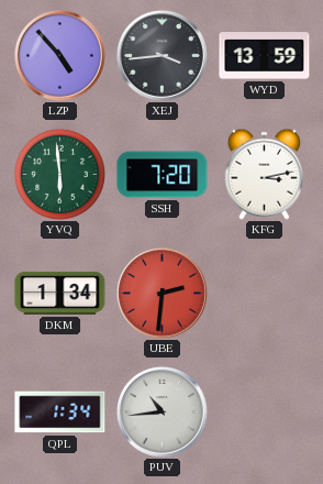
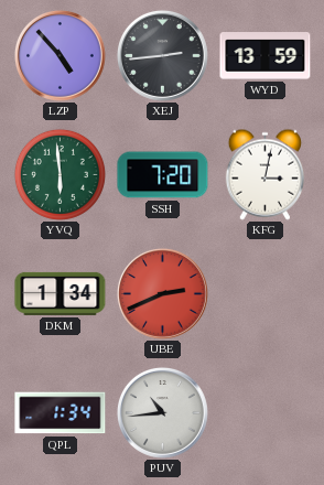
XEJ: 3:44 -> 2:44 (162, 55)
KFG: 3:13 -> 3:02 (264, 174)
UBE: 2:31 -> 2:41 (162, 293)
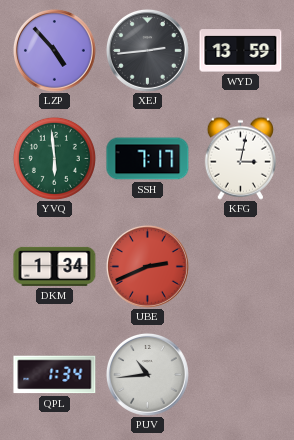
SSH: 7:20 -> 7:17 (148, 159)
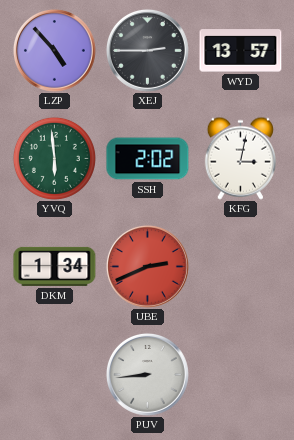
XEJ: 2:44 -> 2:45 (147, 50)
WYD: 13:59 -> 13:57 (241, 51)
SSH: 7:17 -> 2:02 (148, 159)
QPL: 1:34 -> none (55, 375)
PUV: 10:44 -> 8:44 (147, 374)
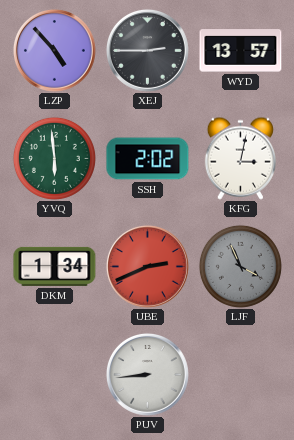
LJF: none -> 3:56 (240, 266)
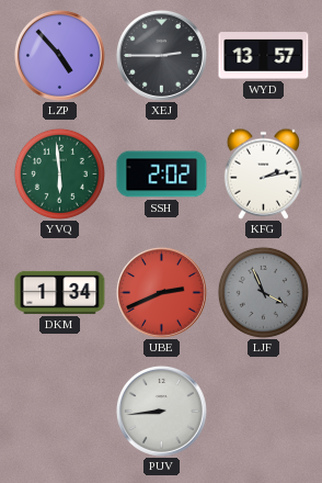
KFG: 3:02 -> 2:13 (263, 173)
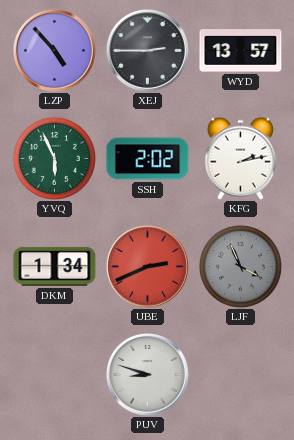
YVQ: 5:59 -> 5:56 (54, 158)
PUV: 8:44 -> 8:48 (147, 374)
